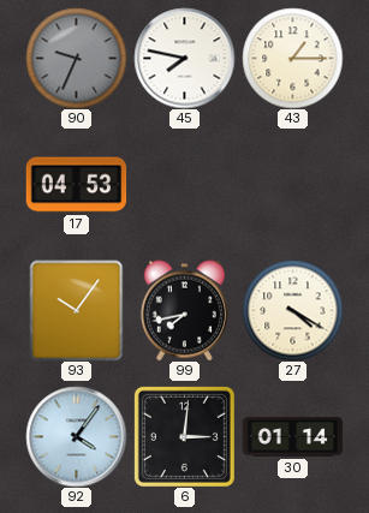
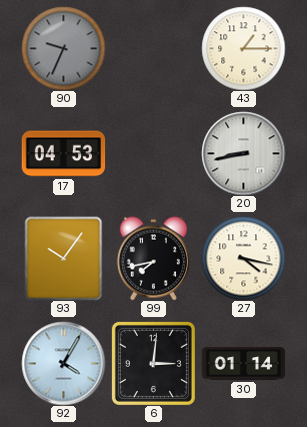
45: 7:47 -> none (184, 58)
20: none -> 8:43 (243, 153)
27: 4:20 -> 4:17 (243, 258)
92: 4:06 -> 4:05 (63, 363)
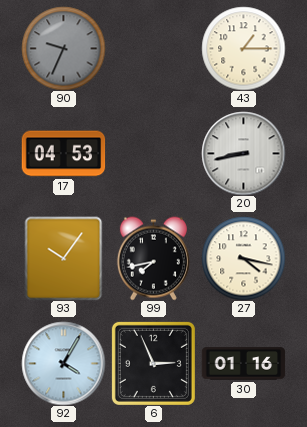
6: 3:01 -> 2:56 (153, 363)
30: 01:14 -> 01:16 (243, 364)
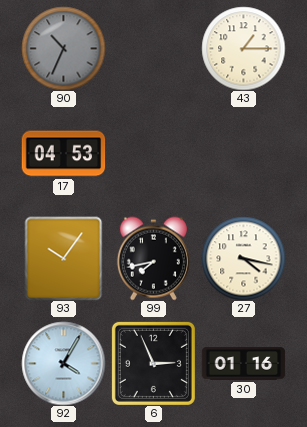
90: 9:34 -> 10:34 (63, 48)
20: 8:43 -> none (243, 153)
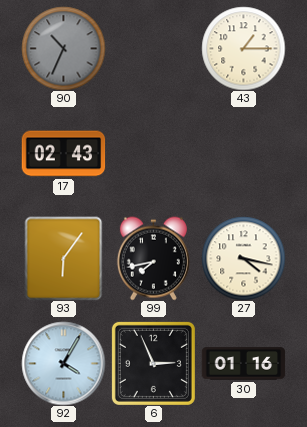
17: 04:53 -> 02:43 (63, 154)
93: 10:06 -> 6:06 (64, 258)
